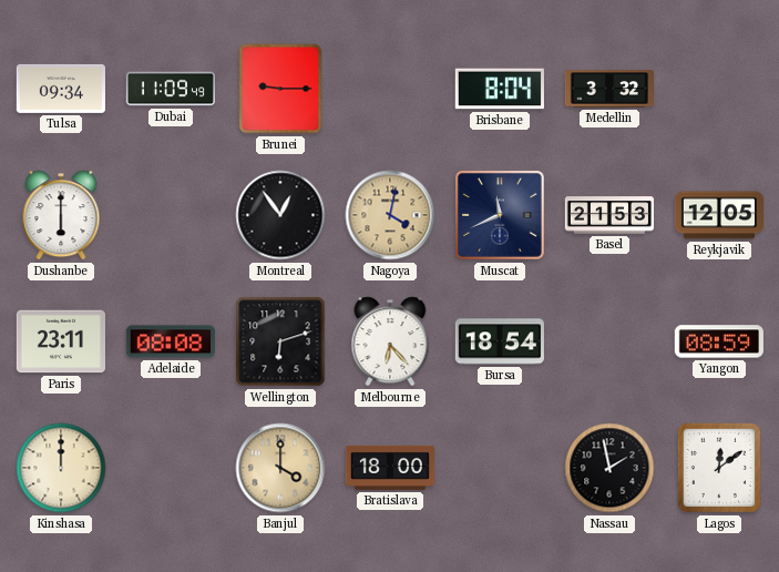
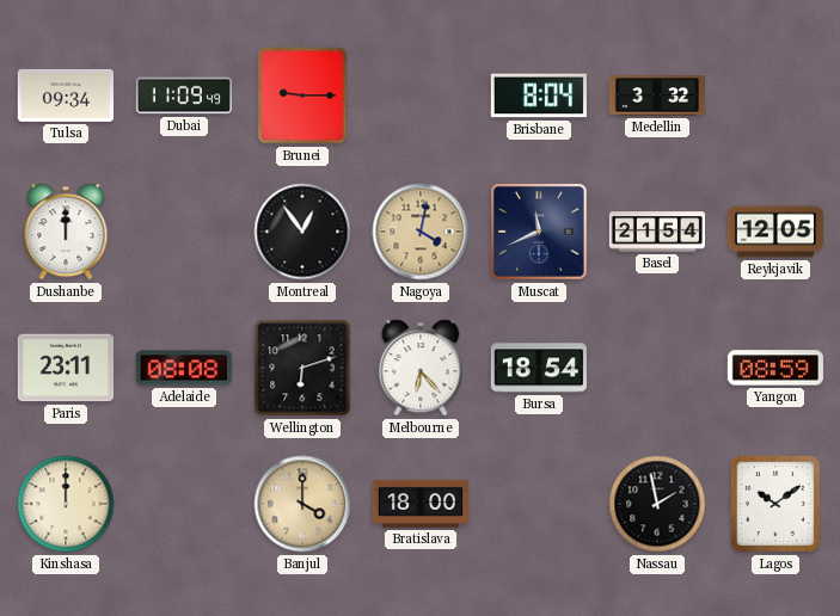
Dushanbe: 6:00 -> 12:00 (66, 232)
Basel: 21:53 -> 21:54 (656, 232)
Lagos: 12:09 -> 10:09 (775, 504)
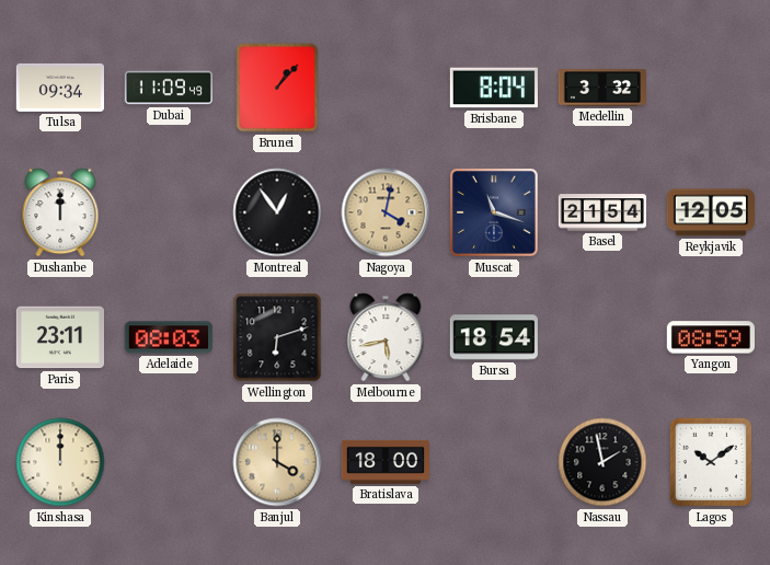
Brunei: 9:15 -> 1:07 (277, 88)
Muscat: 11:41 -> 11:18 (495, 214)
Adelaide: 08:08 -> 08:03 (168, 337)
Melbourne: 6:23 -> 5:43 (386, 337)
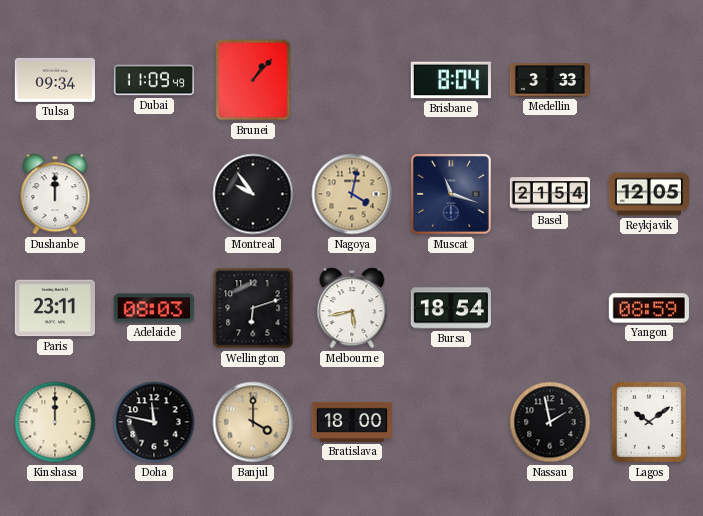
Medellin: 3:32 -> 3:33 (549, 80)
Montreal: 12:54 -> 9:54 (253, 194)
Doha: none -> 11:47 (154, 422)
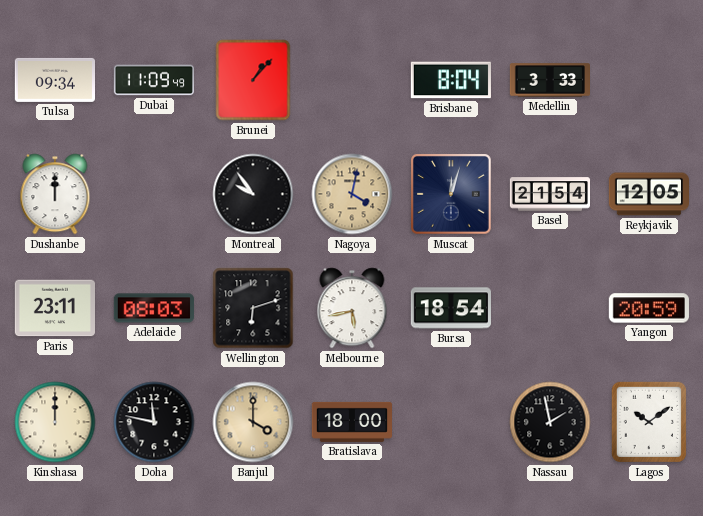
Muscat: 11:18 -> 12:03 (452, 195)
Yangon: 08:59 -> 20:59 (649, 308)
